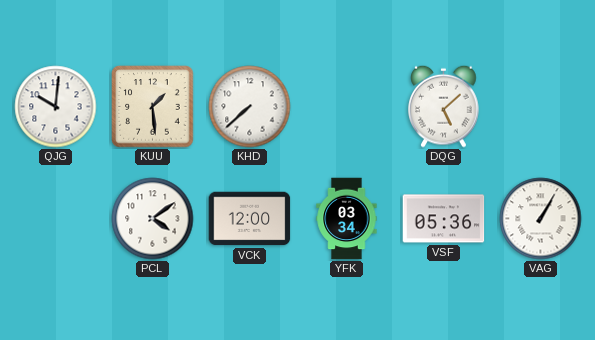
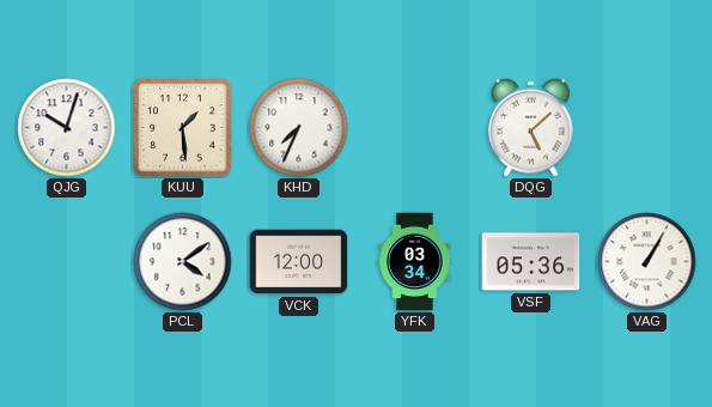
QJG: 10:01 -> 10:03 (67, 128)
KHD: 7:38 -> 7:34 (299, 128)
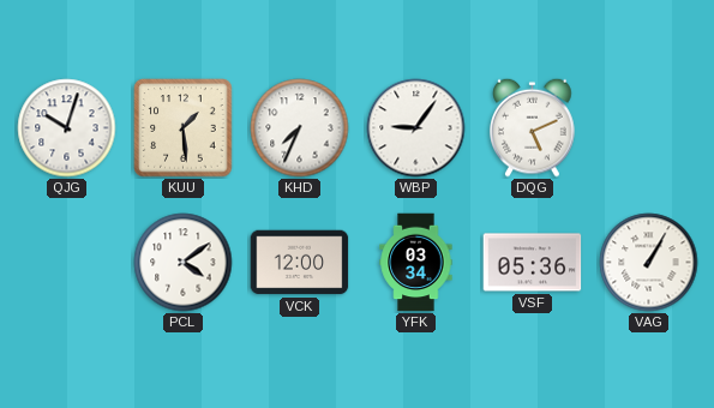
WBP: none -> 9:06 (416, 128)
DQG: 5:08 -> 5:11 (533, 127)
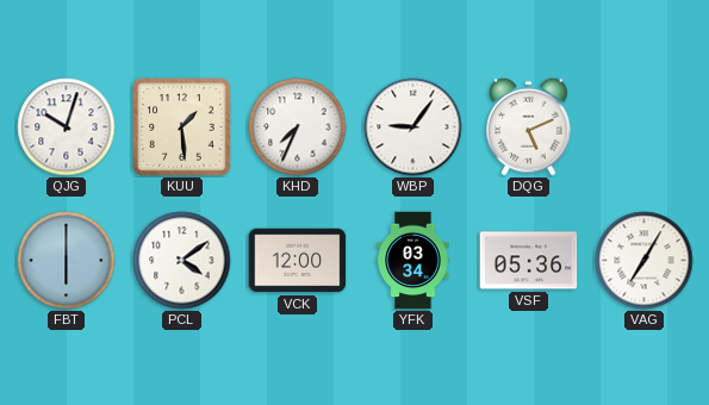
FBT: none -> 6:00 (67, 261)
VAG: 1:05 -> 7:05 (645, 261)
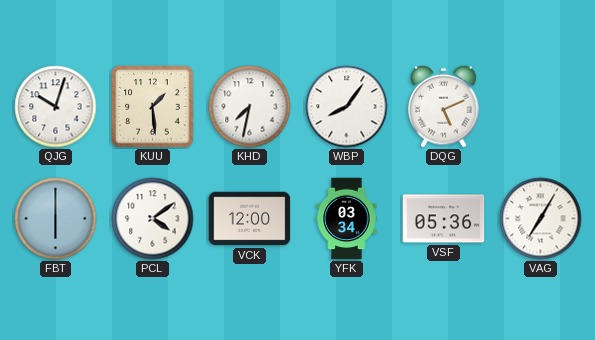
KHD: 7:34 -> 7:32 (250, 107)
WBP: 9:06 -> 8:06 (347, 107)
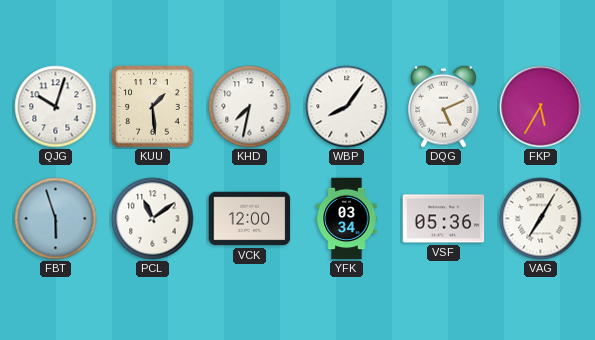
FKP: none -> 5:35 (541, 107)
FBT: 6:00 -> 5:57 (56, 219)
PCL: 4:09 -> 11:09 (153, 219)
